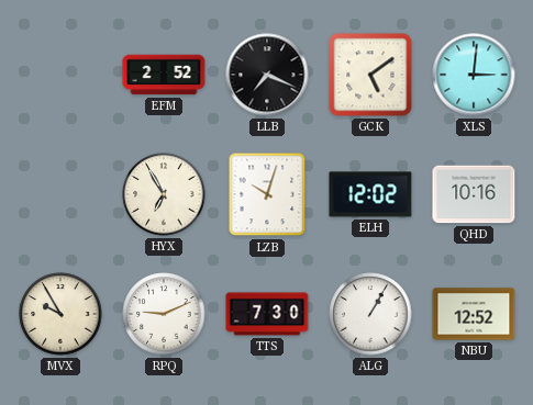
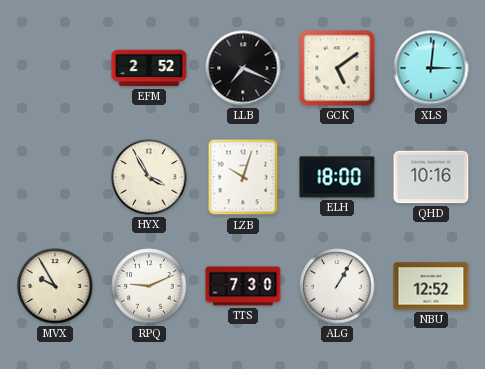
HYX: 6:55 -> 3:55 (149, 177)
ELH: 12:02 -> 18:00 (337, 177)
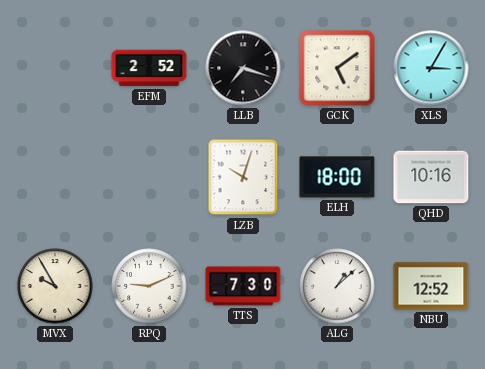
LLB: 7:19 -> 7:18 (243, 68)
XLS: 3:01 -> 3:05 (431, 68)
HYX: 3:55 -> none (149, 177)
ALG: 1:05 -> 1:08 (337, 286)
